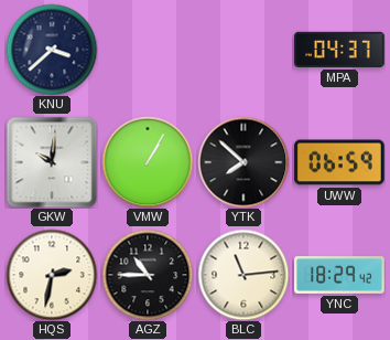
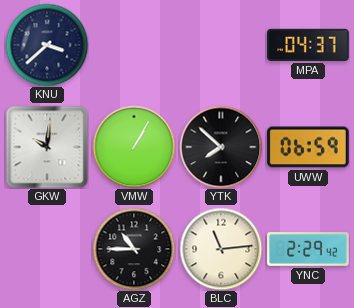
HQS: 2:32 -> none (52, 275)
YNC: 18:29 -> 2:29 (308, 249)
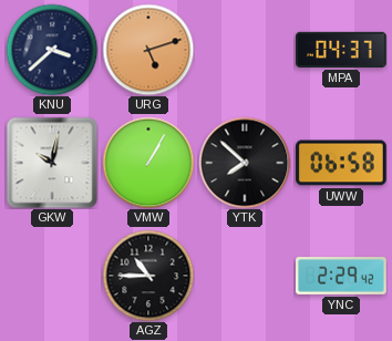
URG: none -> 5:12 (148, 50)
GKW: 10:01 -> 10:02 (52, 163)
UWW: 06:59 -> 06:58 (341, 163)
BLC: 11:14 -> none (221, 249)
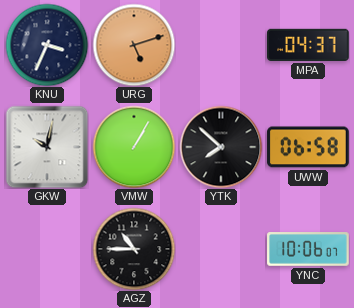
KNU: 3:38 -> 3:34 (47, 45)
YNC: 2:29 -> 10:06 (308, 249)
